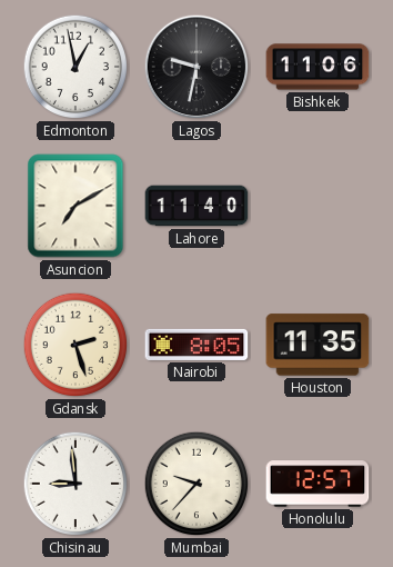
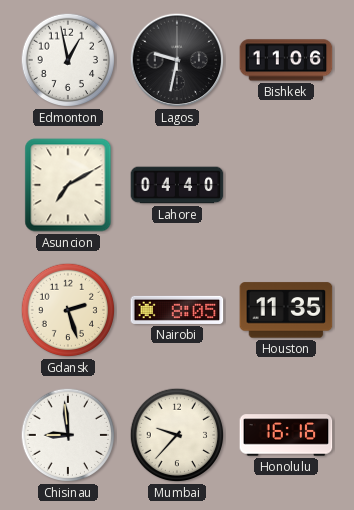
Lahore: 11:40 -> 04:40 (177, 185)
Honolulu: 12:57 -> 16:16 (286, 435)
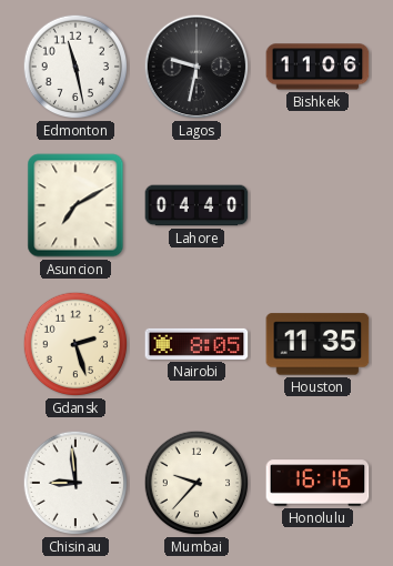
Edmonton: 12:58 -> 11:28 (75, 67)
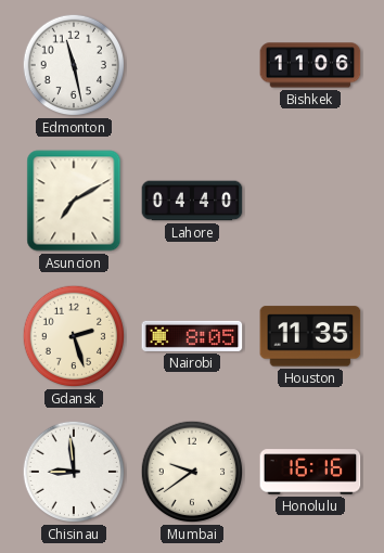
Lagos: 9:32 -> none (196, 67)
Mumbai: 9:37 -> 9:39 (192, 472)
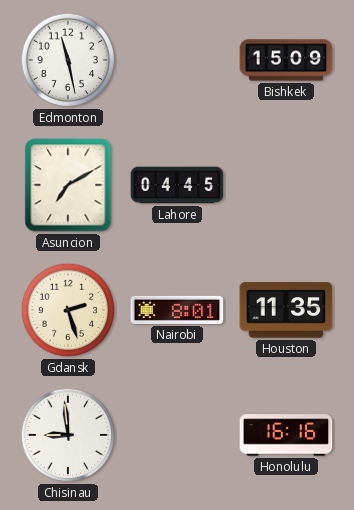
Bishkek: 11:06 -> 15:09 (286, 60)
Lahore: 04:40 -> 04:45 (177, 185)
Nairobi: 8:05 -> 8:01 (177, 310)
Mumbai: 9:39 -> none (192, 472)
